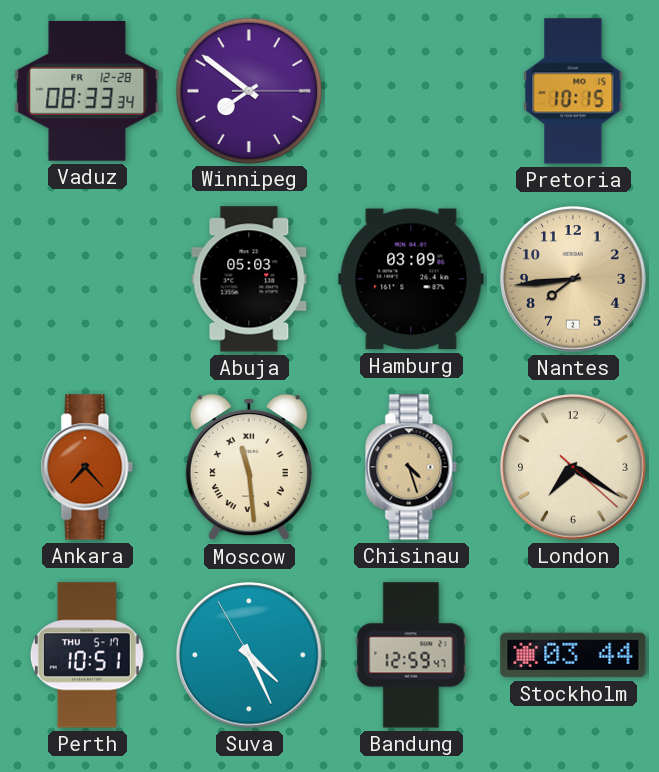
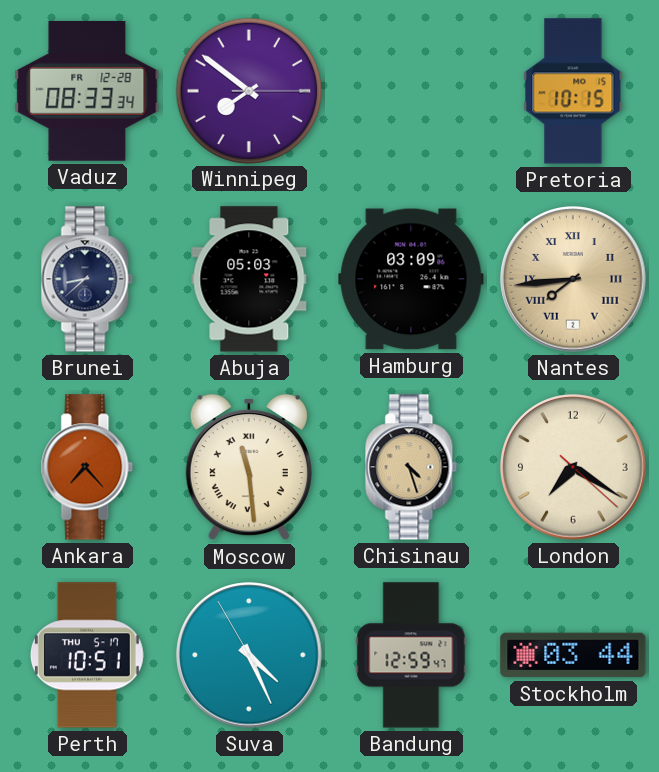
Brunei: none -> 8:38 (87, 279)
Nantes numerals: Arabic -> Roman (573, 279)
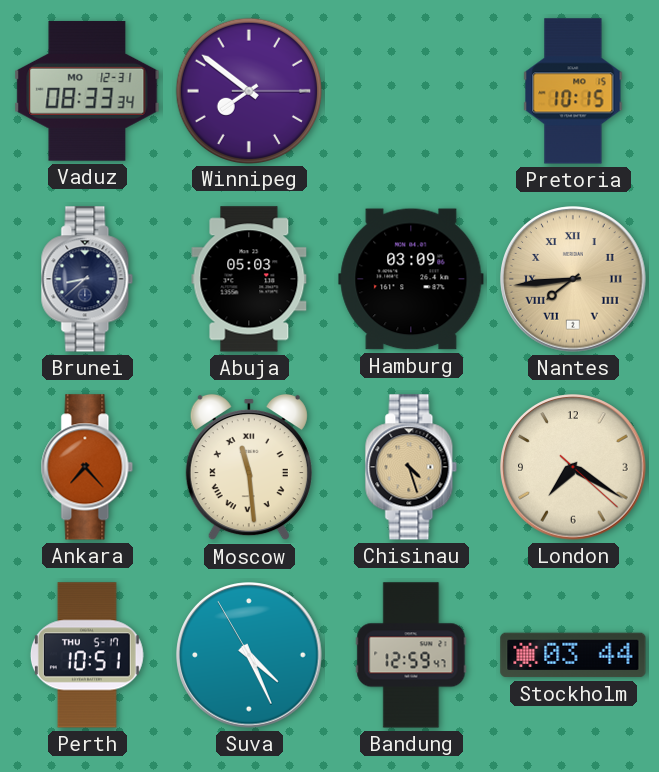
Vaduz date: FR 12-28 -> MO 12-31 (87, 91)
